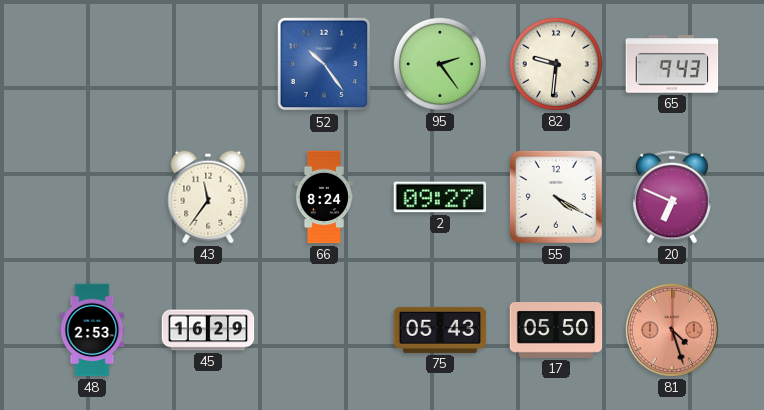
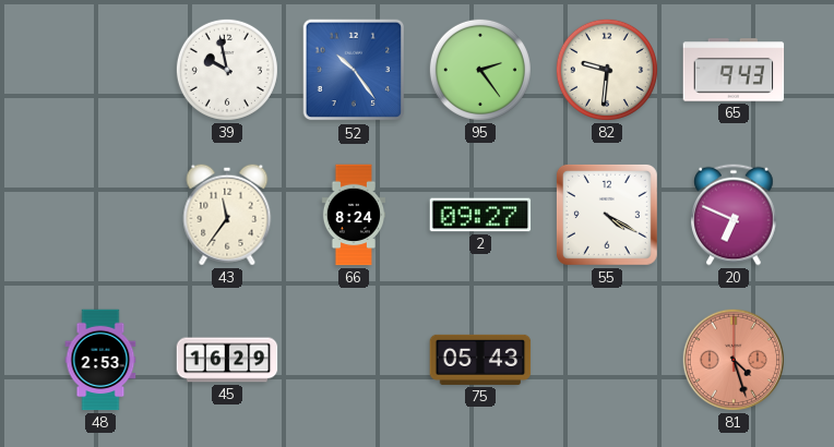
39: none -> 9:58 (227, 70)
17: 05:50 -> none (556, 331)
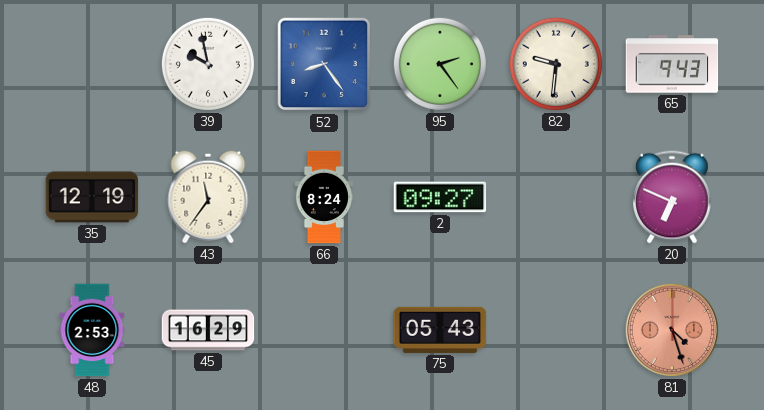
52: 10:24 -> 8:24 (324, 64)
35: none -> 12:19 (92, 197)
55: 4:20 -> none (607, 215)
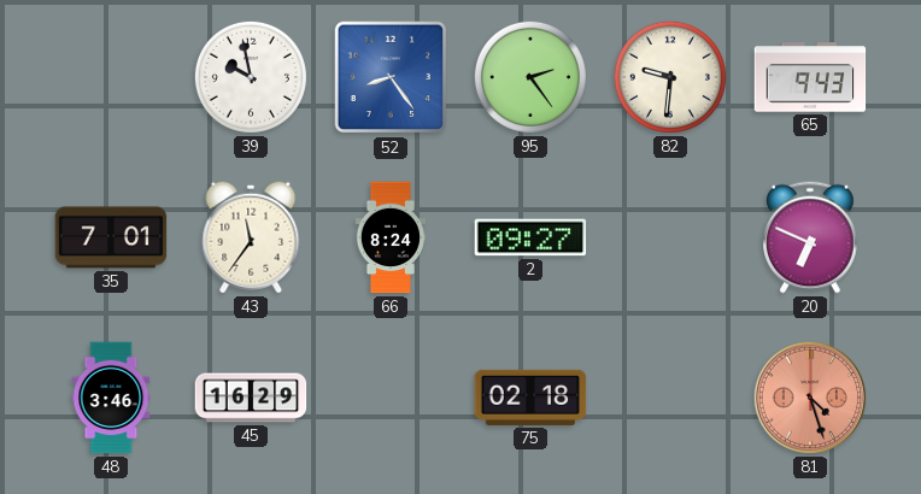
35: 12:19 -> 7:01 (111, 237)
48: 2:53 -> 3:46 (111, 398)
75: 05:43 -> 02:18 (530, 398)
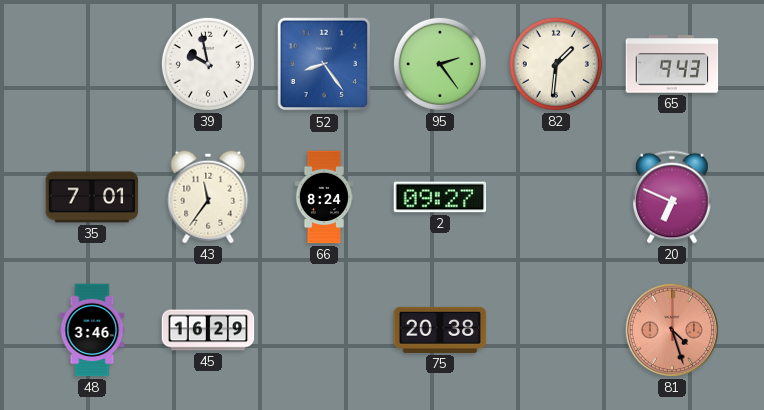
82: 9:31 -> 1:31 (556, 64)
75: 02:18 -> 20:38 (440, 330)
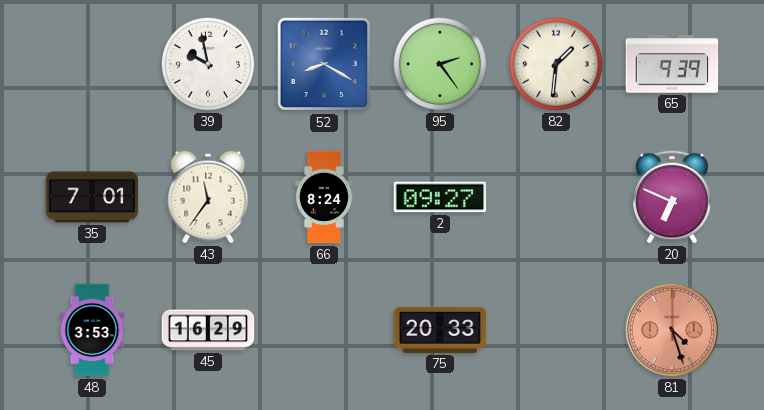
52: 8:24 -> 8:20 (324, 64)
65: 9:43 -> 9:39 (672, 64)
48: 3:46 -> 3:53 (92, 330)
75: 20:38 -> 20:33 (440, 330)
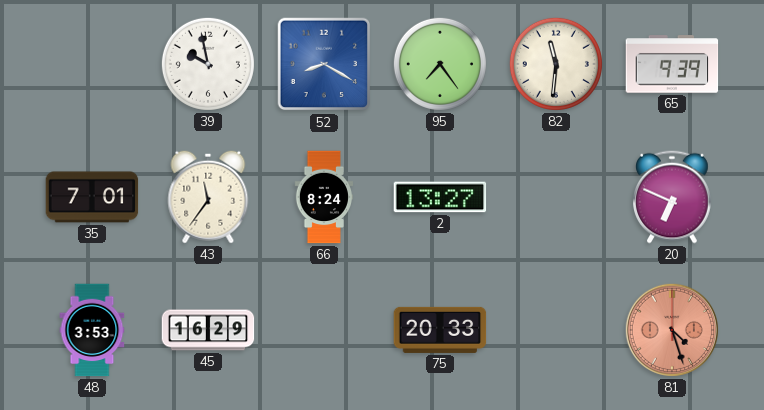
95: 2:24 -> 7:24 (440, 64)
82: 1:31 -> 11:31 (556, 64)
2: 09:27 -> 13:27 (440, 197)
